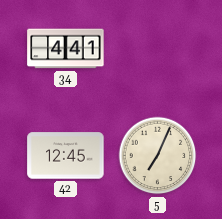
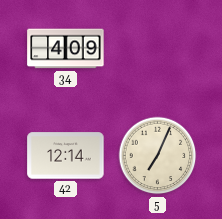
34: 4:41 -> 4:09 (66, 49)
42: 12:45 -> 12:14 (66, 156)
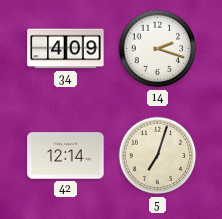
14: none -> 2:18 (158, 49)
5: 7:04 -> 7:03 (158, 156)
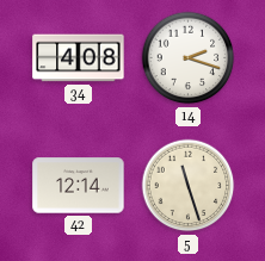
34: 4:09 -> 4:08 (79, 58)
5: 7:03 -> 11:27 (189, 186)
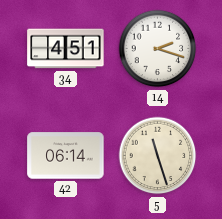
34: 4:08 -> 4:51 (66, 49)
42: 12:14 -> 06:14 (66, 156)
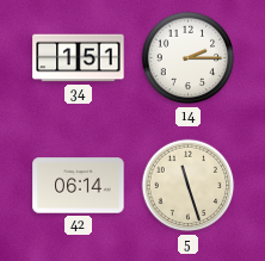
34: 4:51 -> 1:51 (79, 58)
14: 2:18 -> 2:15 (189, 58)
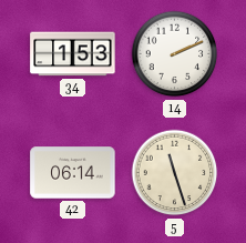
34: 1:51 -> 1:53 (73, 54)
14: 2:15 -> 2:11 (175, 54)
